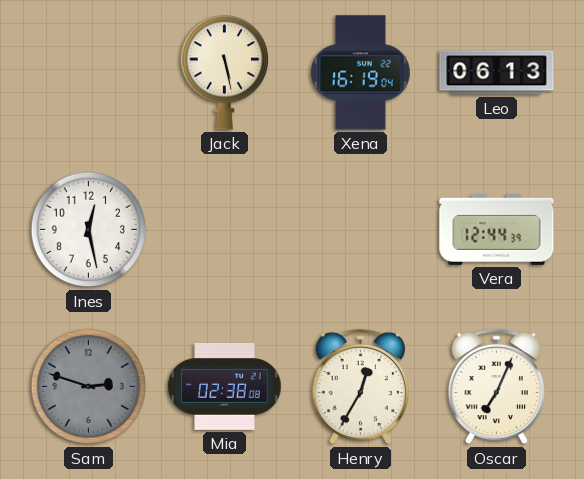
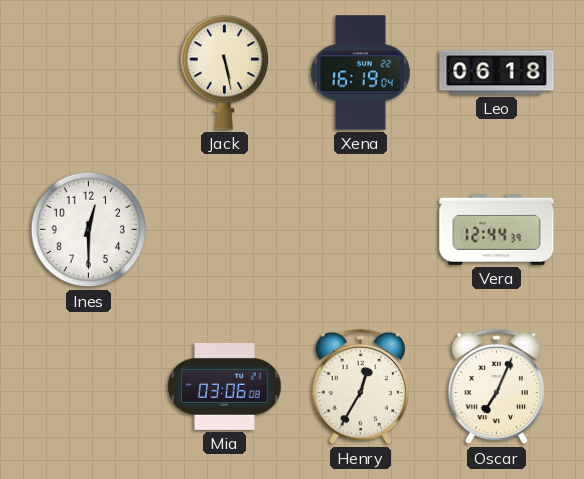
Leo: 06:13 -> 06:18 (497, 73)
Ines: 12:28 -> 12:30 (89, 230)
Sam: 2:48 -> none (89, 387)
Mia: 02:38 -> 03:06 (225, 386)
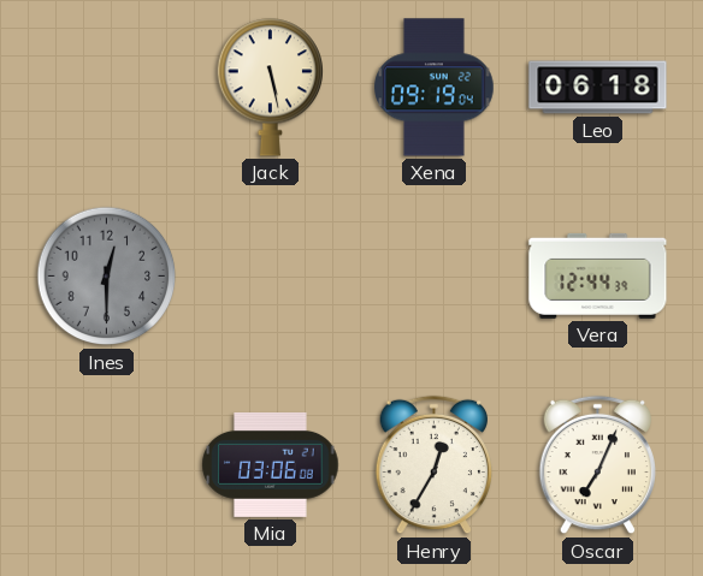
Xena: 16:19 -> 09:19 (435, 88)
Ines dial: white -> grey (107, 277)
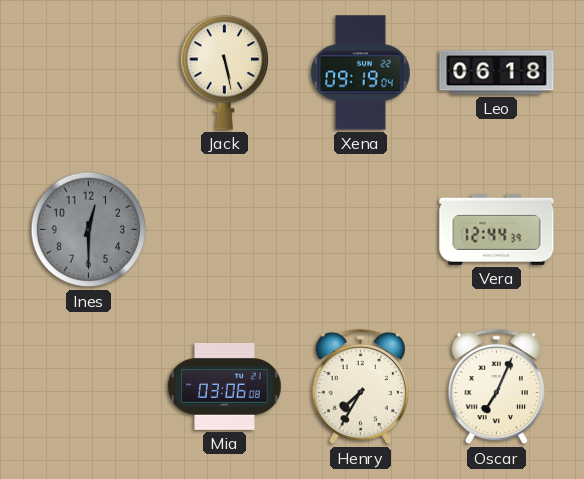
Henry: 12:35 -> 7:35 (361, 387)
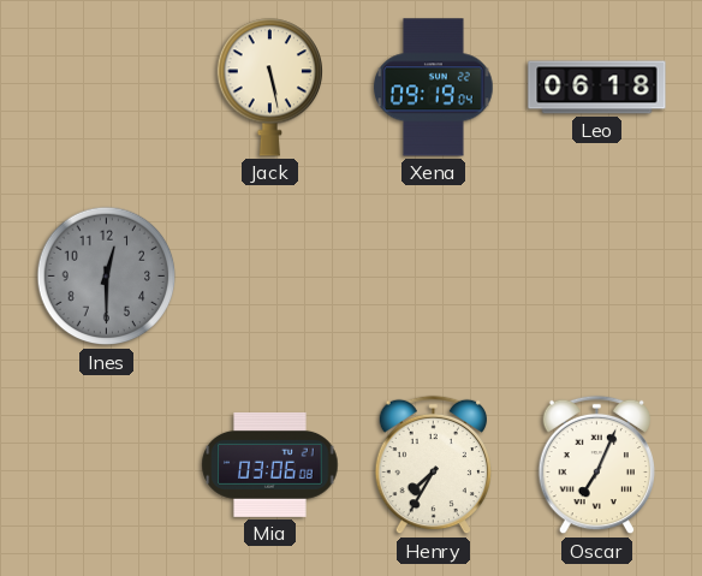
Vera: 12:44 -> none (497, 229)
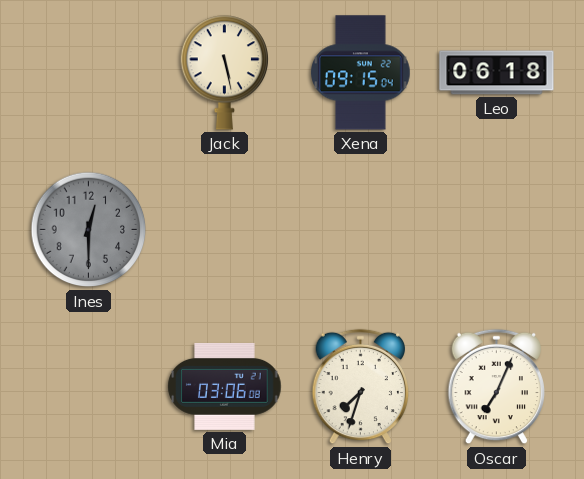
Xena: 09:19 -> 09:15 (361, 73)
Henry: 7:35 -> 7:33 (361, 387)
